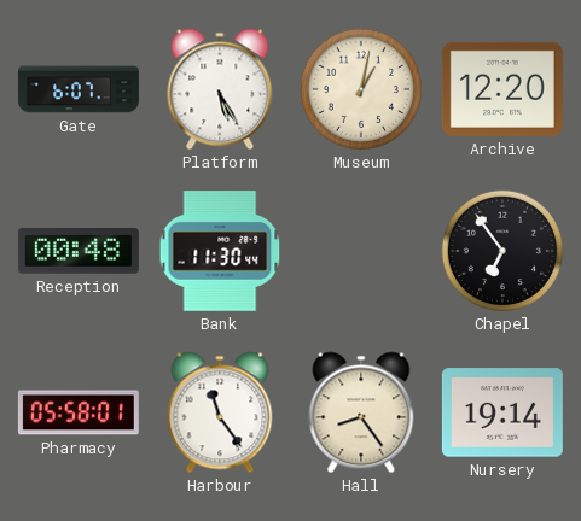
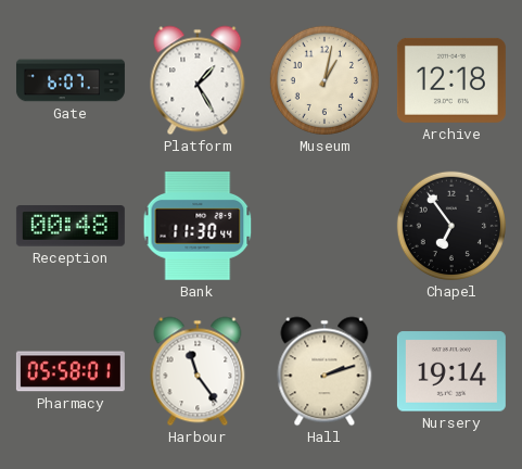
Platform: 5:25 -> 1:25 (198, 80)
Archive: 12:20 -> 12:18 (451, 80)
Hall: 8:24 -> 2:12 (324, 371)
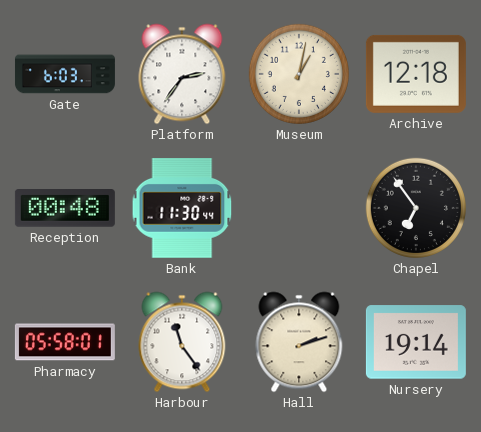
Gate: 6:07 -> 6:03 (65, 74)
Platform: 1:25 -> 2:36 (182, 74)
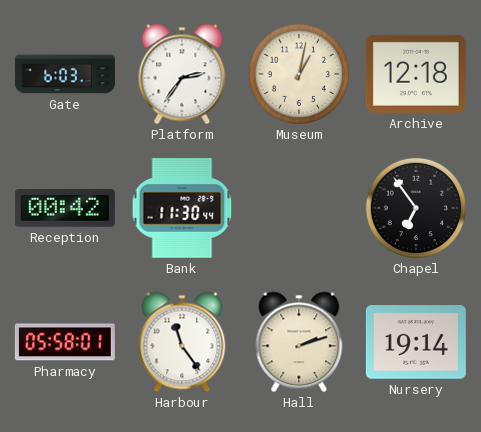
Reception: 00:48 -> 00:42 (65, 209)
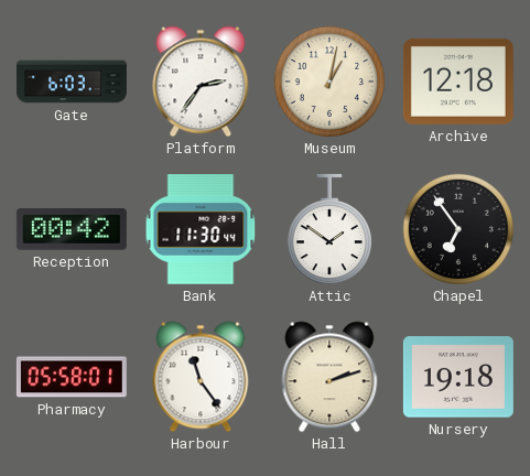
Attic: none -> 1:51 (329, 229)
Nursery: 19:14 -> 19:18 (458, 377)
